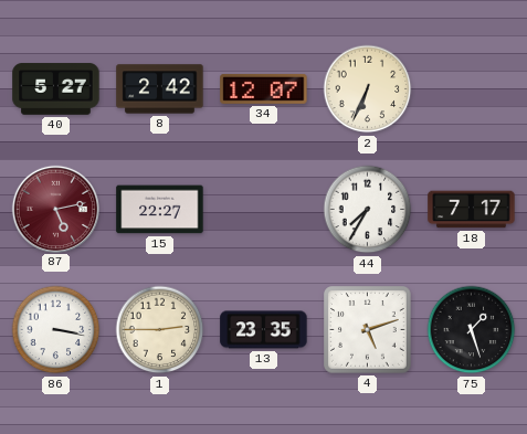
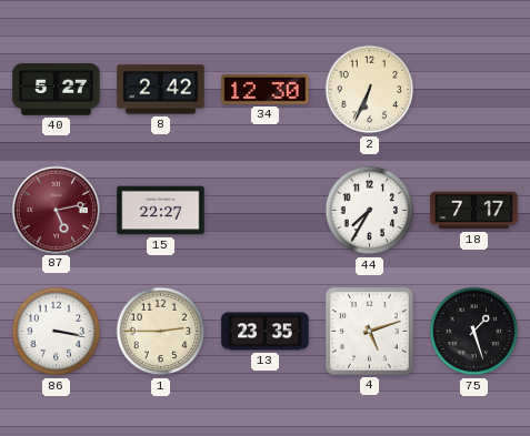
34: 12:07 -> 12:30 (266, 89)
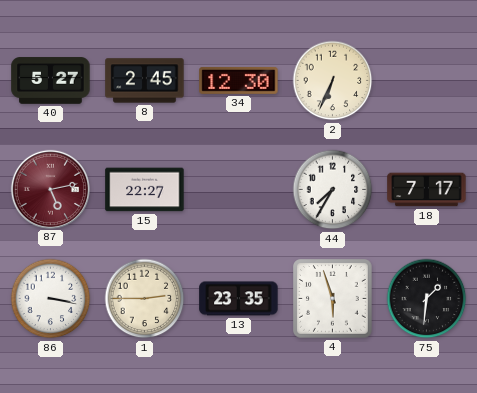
8: 2:42 -> 2:45 (145, 81)
4: 5:12 -> 5:57 (333, 299)
75: 1:27 -> 1:31 (427, 299)
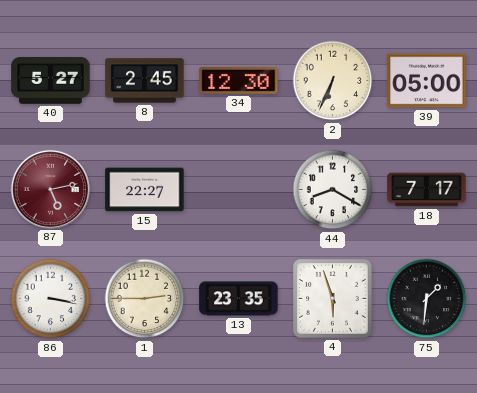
39: none -> 05:00 (427, 81)
44: 7:35 -> 8:20 (333, 190)
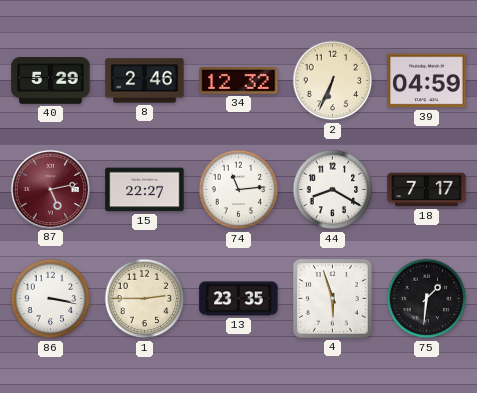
40: 5:27 -> 5:29 (51, 81)
8: 2:45 -> 2:46 (145, 81)
34: 12:30 -> 12:32 (239, 80)
39: 05:00 -> 04:59 (427, 81)
74: none -> 11:14 (239, 190)
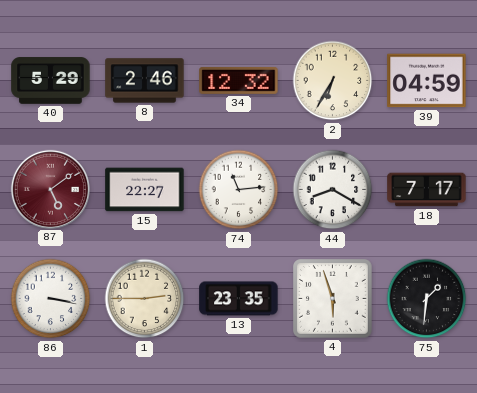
2: 6:34 -> 6:35 (333, 81)
87: 5:13 -> 5:09 (50, 189)
